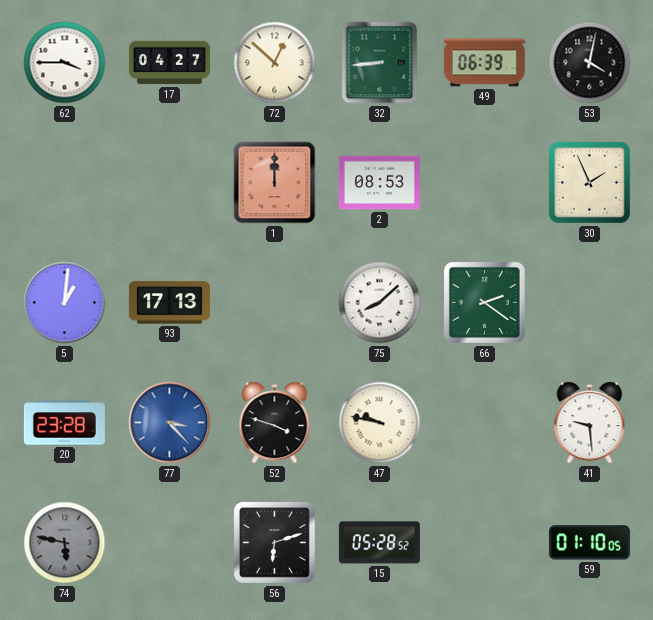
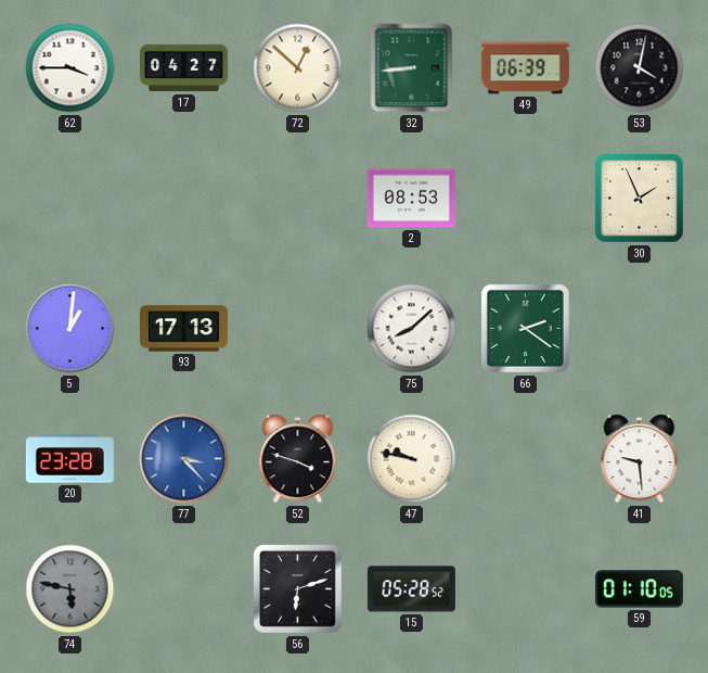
1: 12:00 -> none (275, 183)
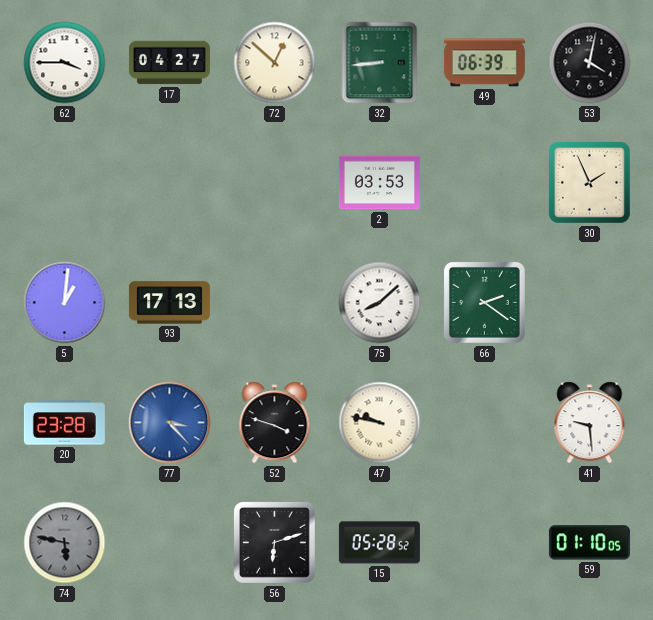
2: 08:53 -> 03:53 (379, 183)
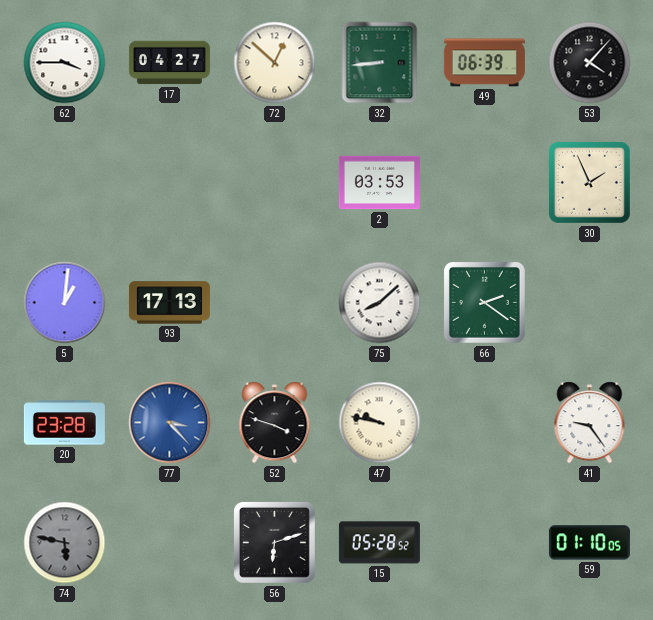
53: 4:02 -> 4:07 (590, 63)
41: 9:29 -> 9:24 (590, 423)
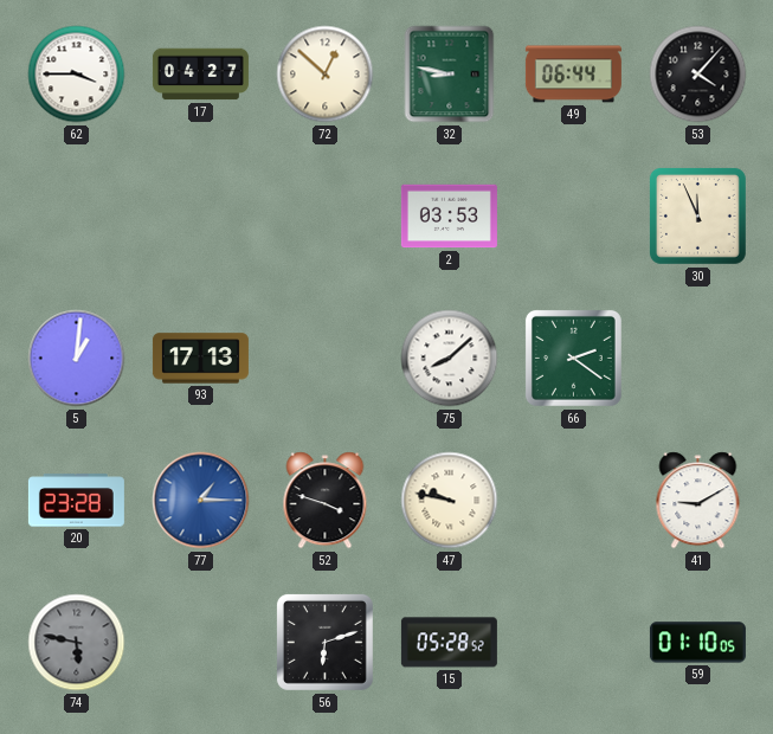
32: 8:44 -> 8:47 (450, 75)
49: 06:39 -> 06:44 (573, 75)
30: 1:56 -> 11:56 (697, 215)
77: 3:23 -> 1:15 (201, 501)
41: 9:24 -> 9:10 (698, 501)
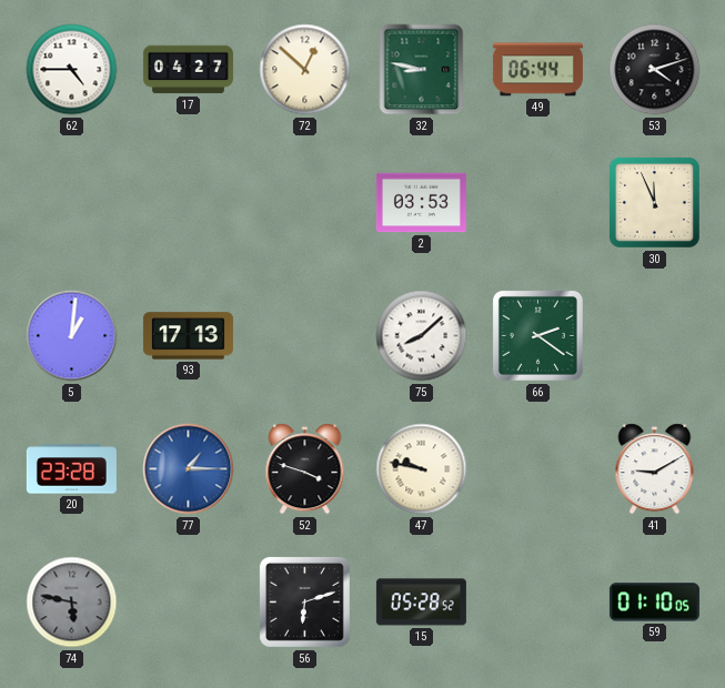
62: 3:45 -> 4:45 (72, 70)
53: 4:07 -> 4:12 (655, 70)
